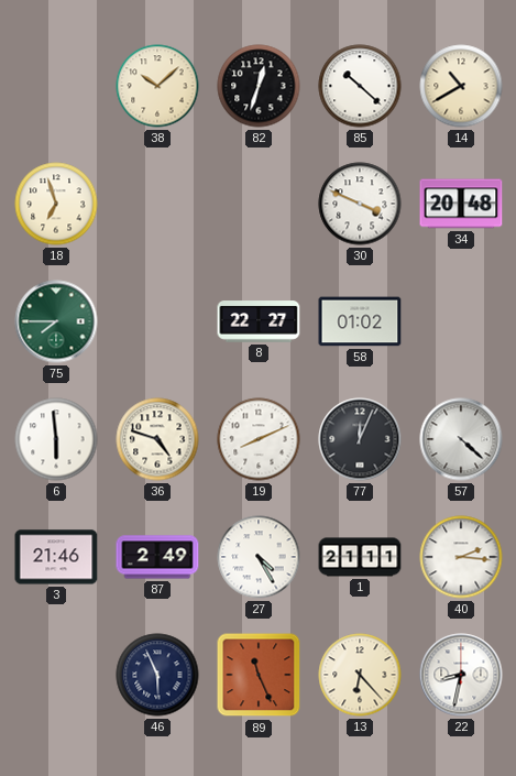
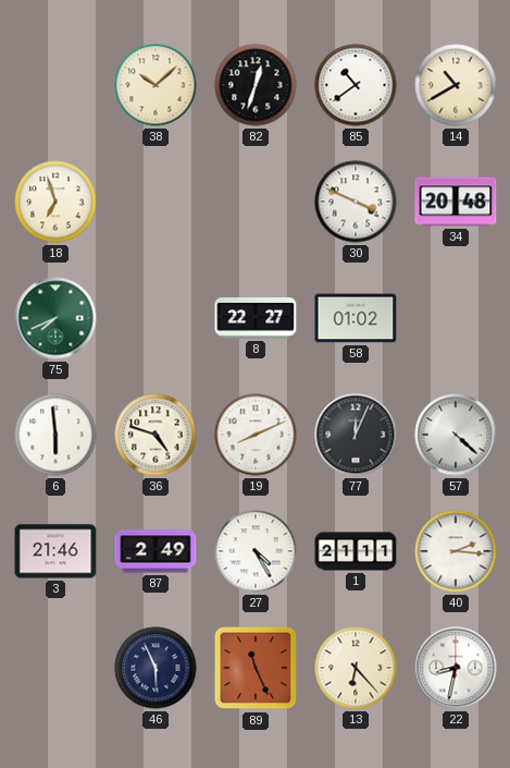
85: 10:22 -> 10:39 (356, 85)
75: 7:45 -> 7:41 (55, 318)
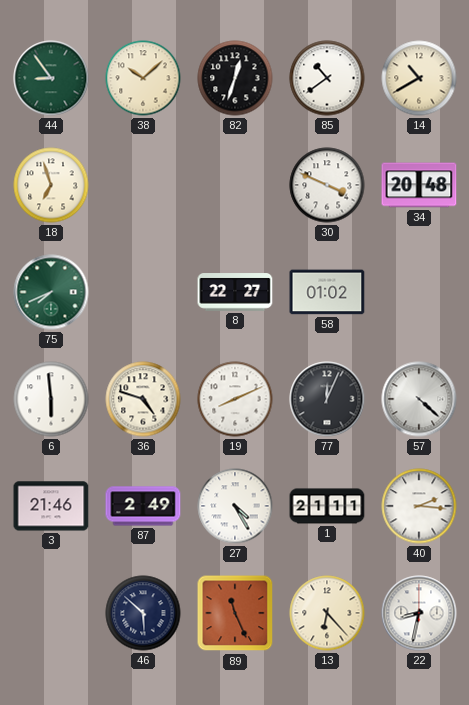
44: none -> 8:54 (51, 78)
46: 5:56 -> 5:52 (143, 613)
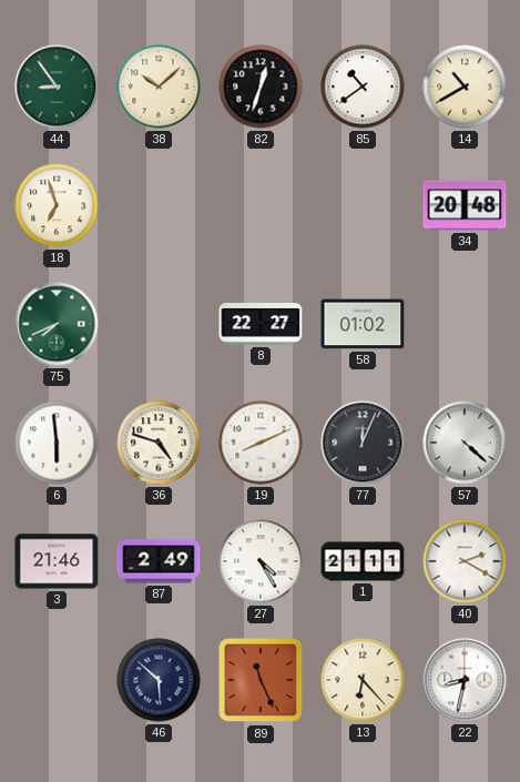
30: 3:49 -> none (327, 185)
40: 2:16 -> 2:20 (465, 561)
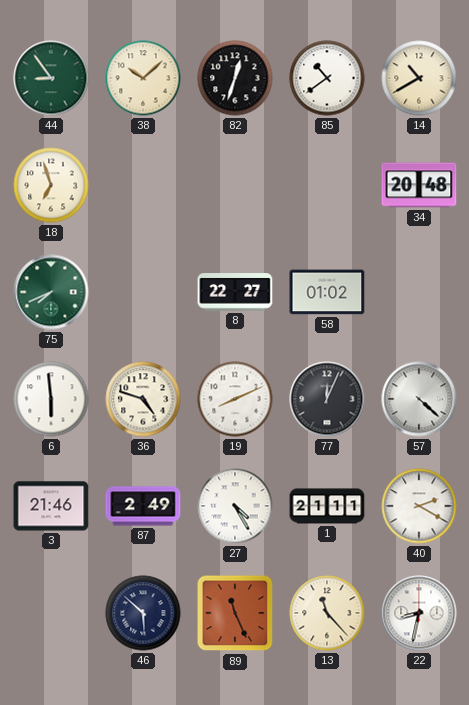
13: 6:23 -> 11:23 (327, 613)
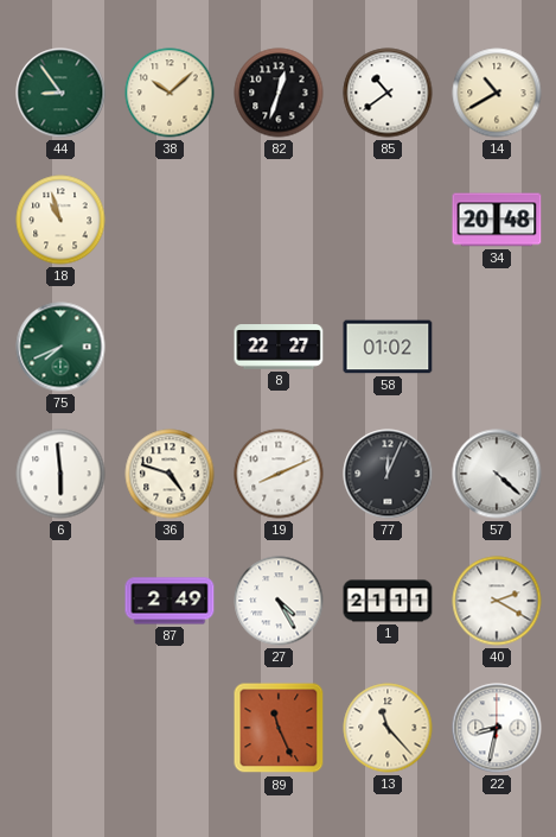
18: 6:57 -> 10:57 (60, 220)
3: 21:46 -> none (51, 506)
46: 5:52 -> none (143, 613)
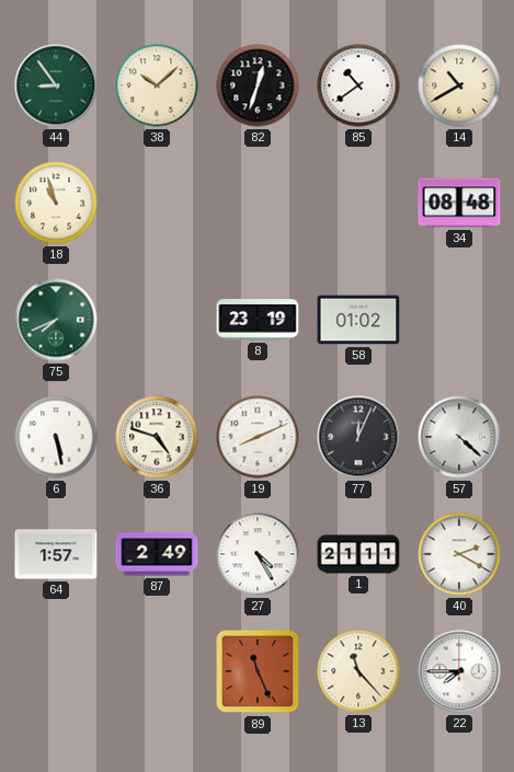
34: 20:48 -> 08:48 (459, 203)
8: 22:27 -> 23:19 (258, 320)
6: 5:59 -> 5:28 (56, 437)
64: none -> 1:57 (56, 554)
22: 8:32 -> 7:45 (459, 671)
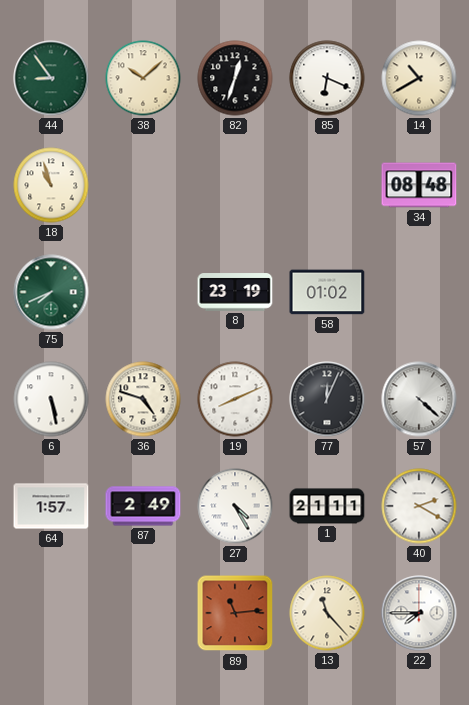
85: 10:39 -> 6:19 (327, 78)
89: 11:26 -> 11:14 (235, 613)
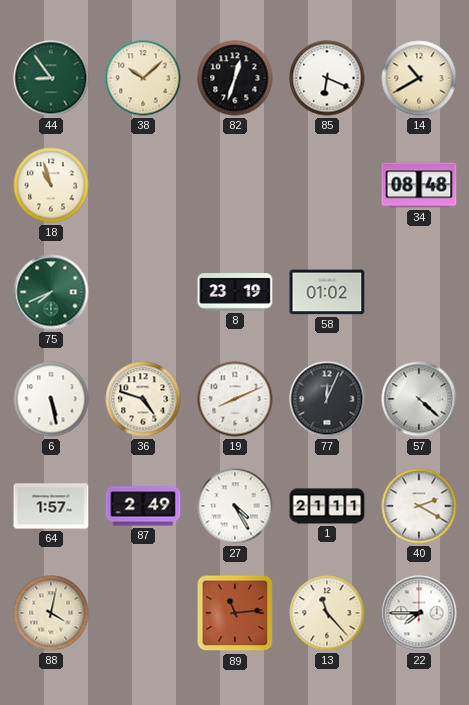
88: none -> 4:02 (51, 613)
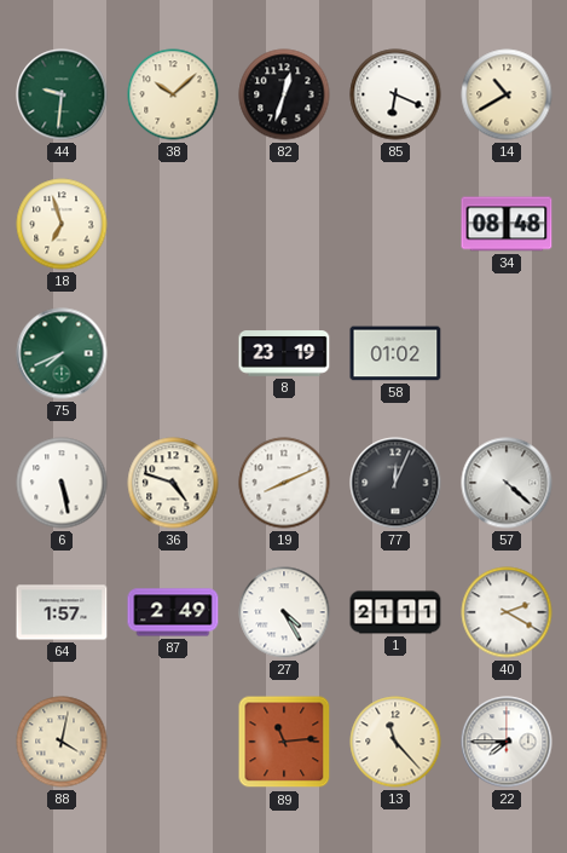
44: 8:54 -> 9:31 (62, 94)
18: 10:57 -> 6:57 (62, 224)
